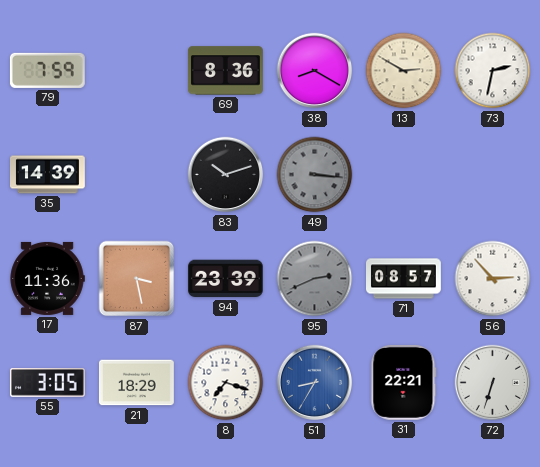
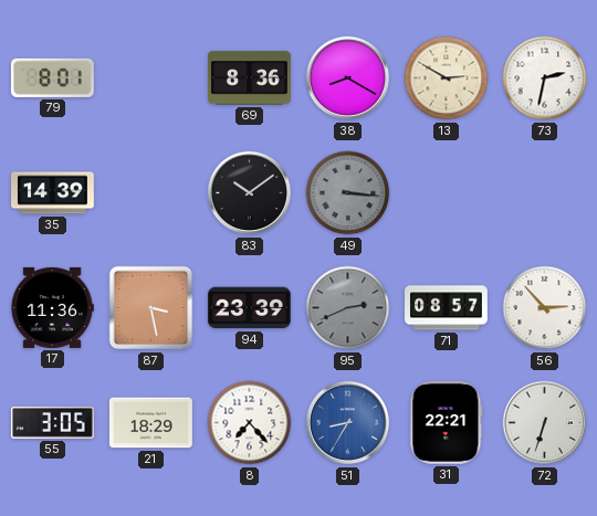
79: 7:59 -> 8:01 (52, 77)
83: 10:12 -> 10:09 (250, 193)
8: 7:18 -> 7:23 (250, 423)
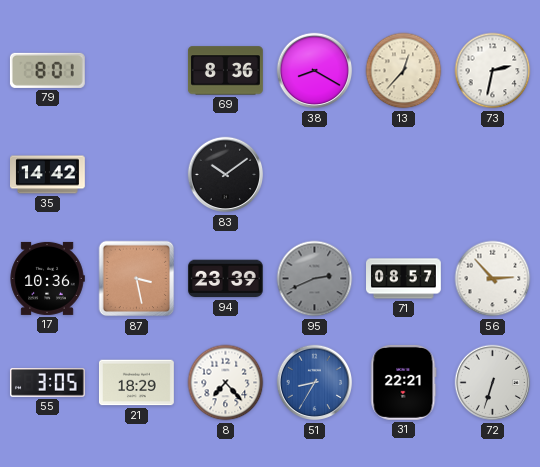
13: 2:50 -> 12:37 (404, 71)
35: 14:39 -> 14:42 (48, 175)
49: 3:16 -> none (348, 193)
17: 11:36 -> 10:36 (47, 278)
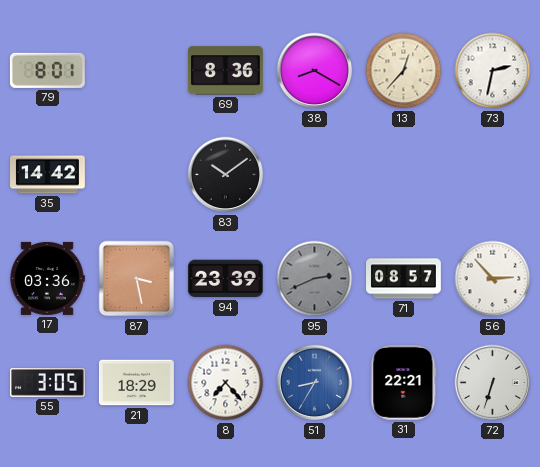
17: 10:36 -> 03:36 (47, 278)
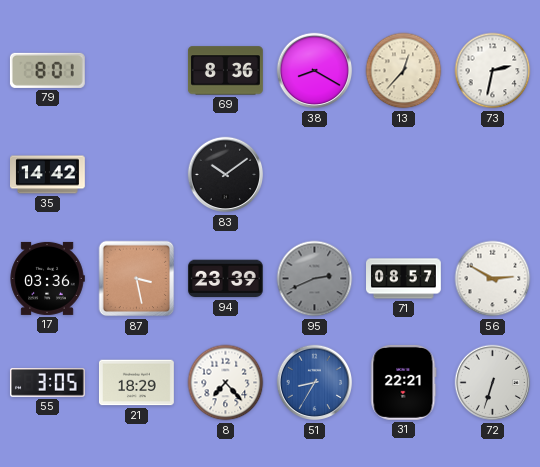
56: 2:53 -> 2:50 (493, 279)
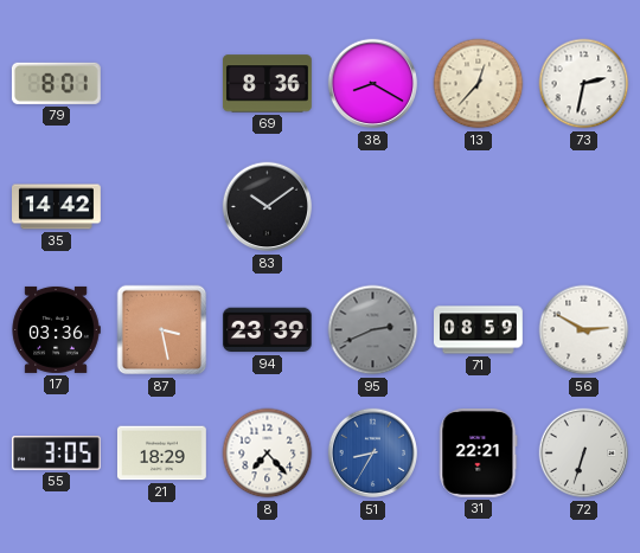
71: 08:57 -> 08:59 (479, 330)
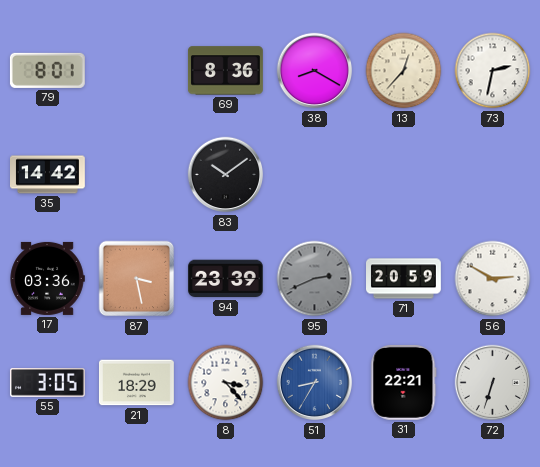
71: 08:59 -> 20:59 (404, 279)
8: 7:23 -> 3:23 (226, 383)
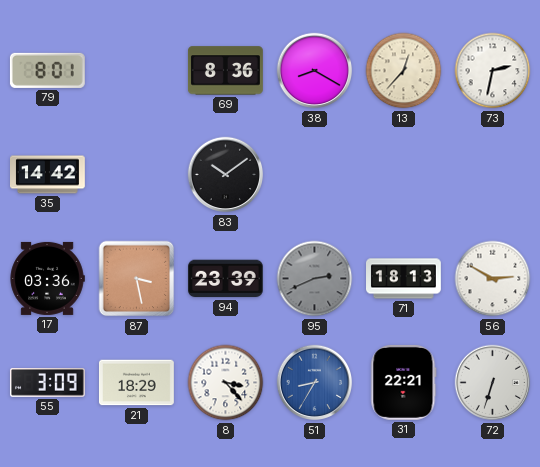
71: 20:59 -> 18:13 (404, 279)
55: 3:05 -> 3:09 (47, 383)
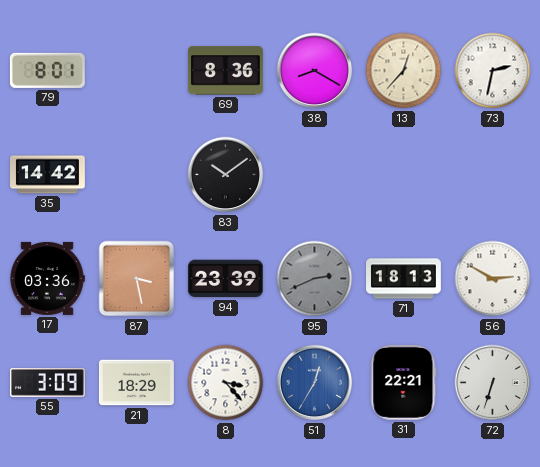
51: 8:35 -> 12:35 (315, 383)
